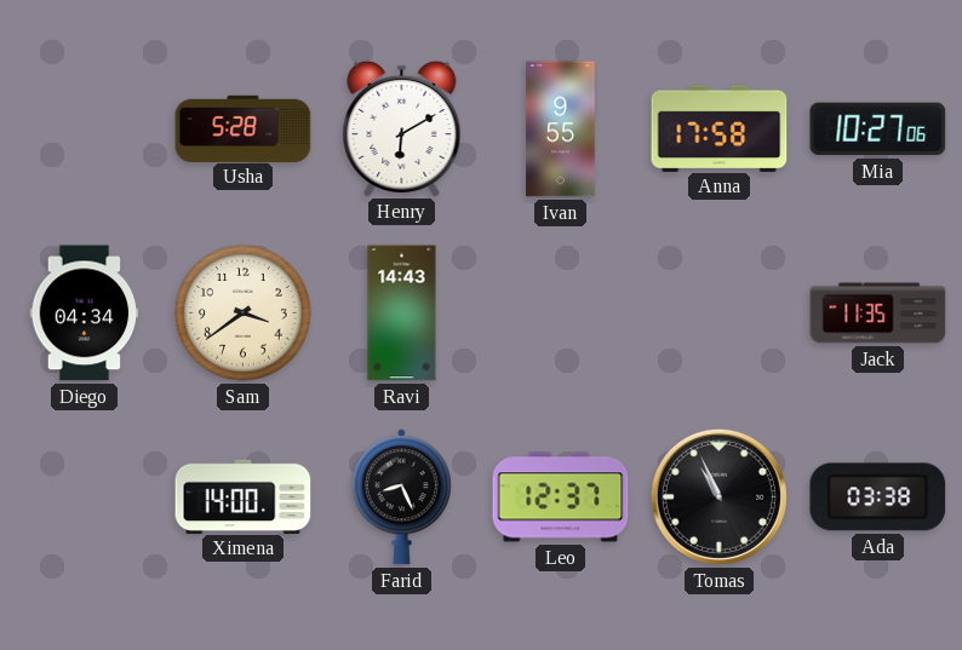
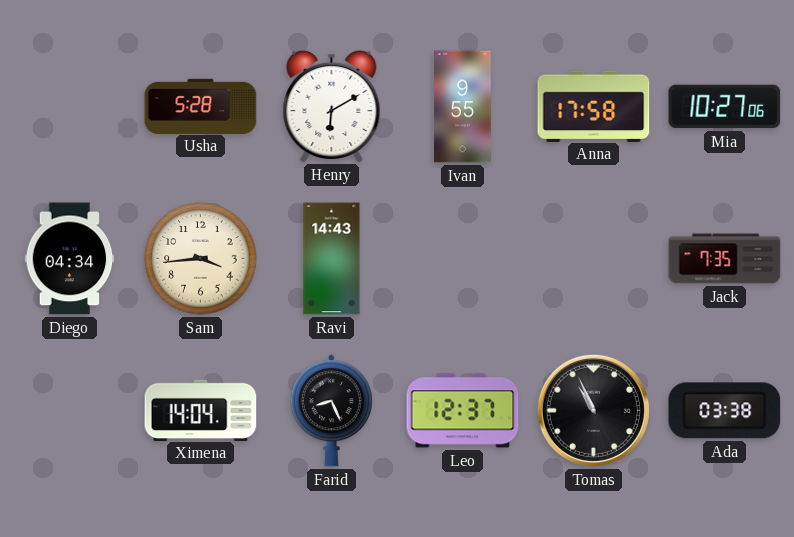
Sam: 3:39 -> 3:44 (201, 259)
Jack: 11:35 -> 7:35 (725, 259)
Ximena: 14:00 -> 14:04 (201, 410)
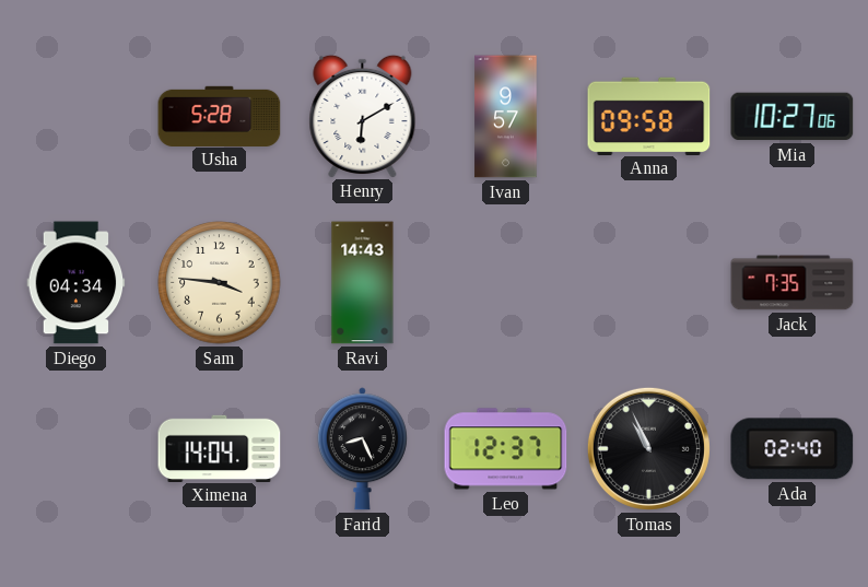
Ivan: 9:55 -> 9:57 (506, 117)
Anna: 17:58 -> 09:58 (649, 116)
Sam: 3:44 -> 3:46 (220, 283)
Ada: 03:38 -> 02:40 (793, 449)
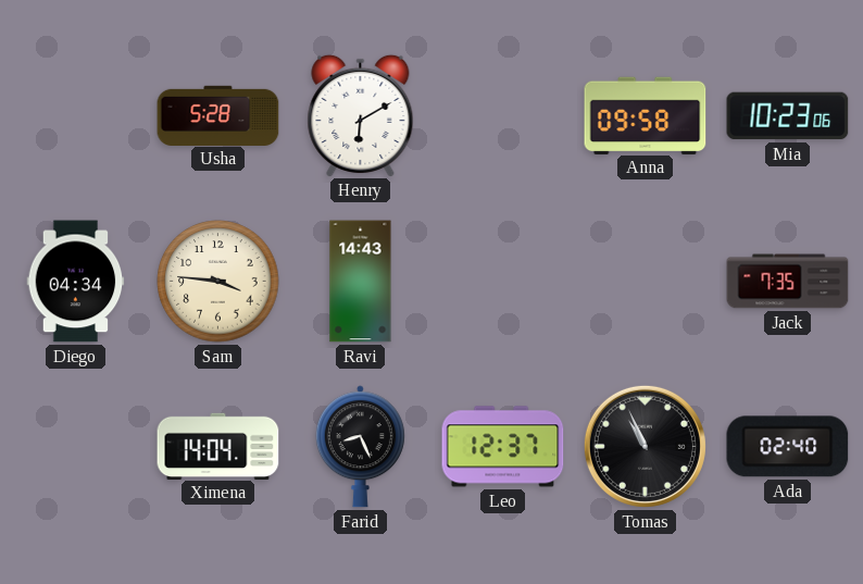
Ivan: 9:57 -> none (506, 117)
Mia: 10:27 -> 10:23 (788, 116)
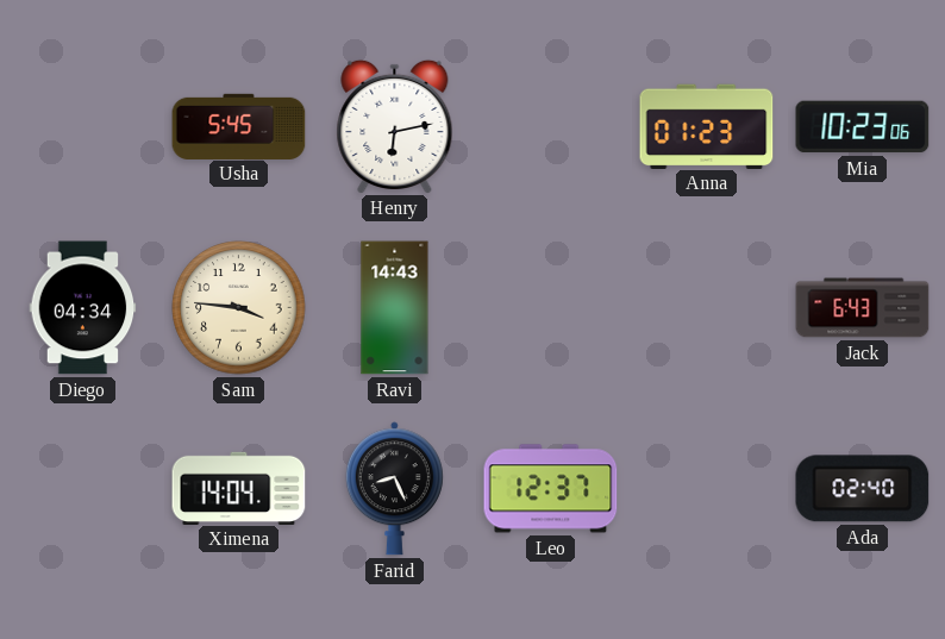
Usha: 5:28 -> 5:45 (239, 126)
Henry: 6:10 -> 6:13 (395, 126)
Anna: 09:58 -> 01:23 (707, 126)
Jack: 7:35 -> 6:43 (863, 308)
Tomas: 10:56 -> none (645, 446)
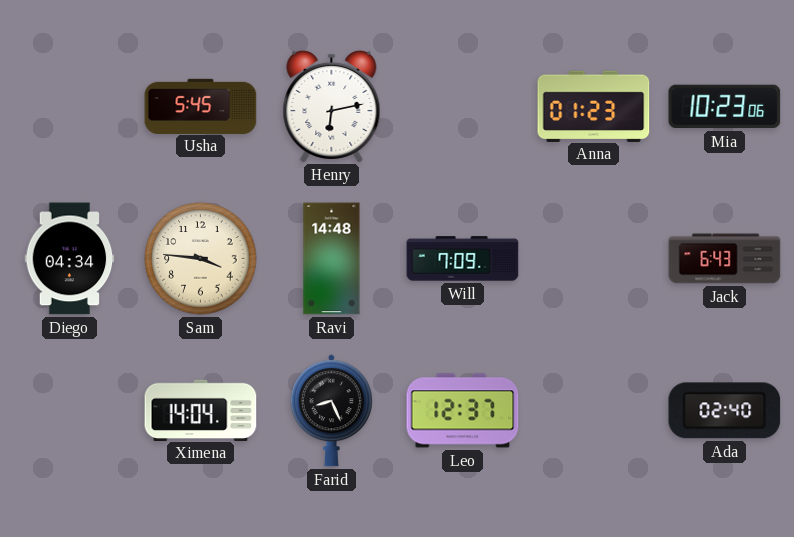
Ravi: 14:43 -> 14:48 (332, 259)
Will: none -> 7:09 (463, 259)
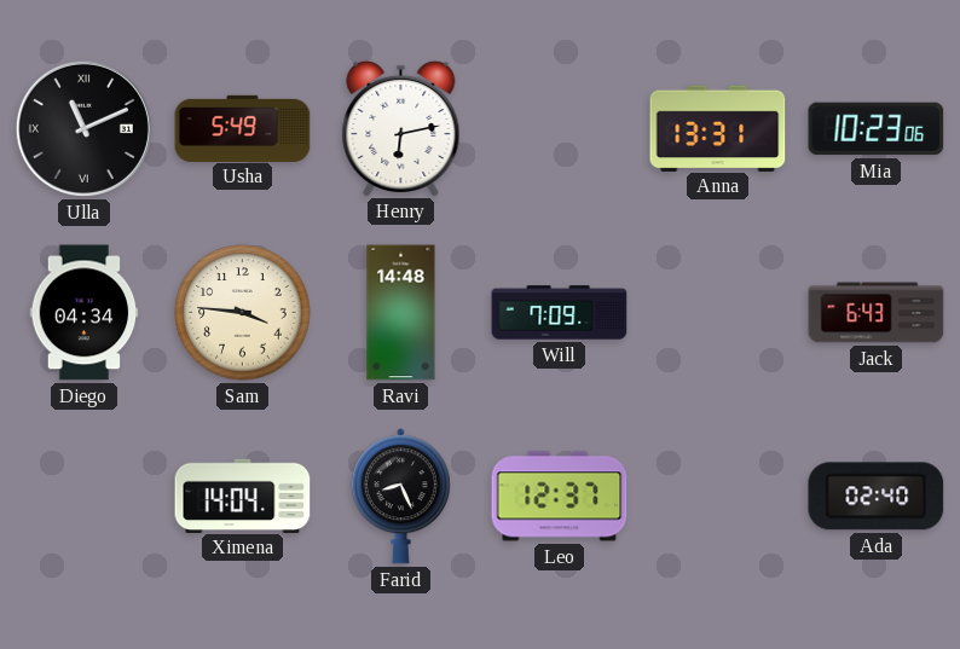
Ulla: none -> 11:11 (83, 128)
Usha: 5:45 -> 5:49 (243, 128)
Anna: 01:23 -> 13:31 (718, 128)
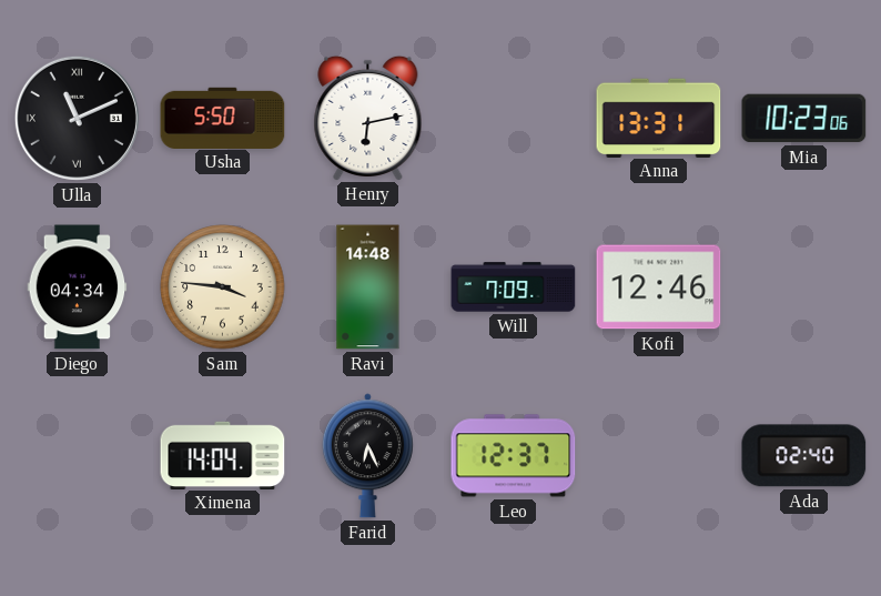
Usha: 5:49 -> 5:50 (223, 118)
Kofi: none -> 12:46 (659, 287)
Jack: 6:43 -> none (877, 313)
Farid: 8:26 -> 6:26 (367, 456)
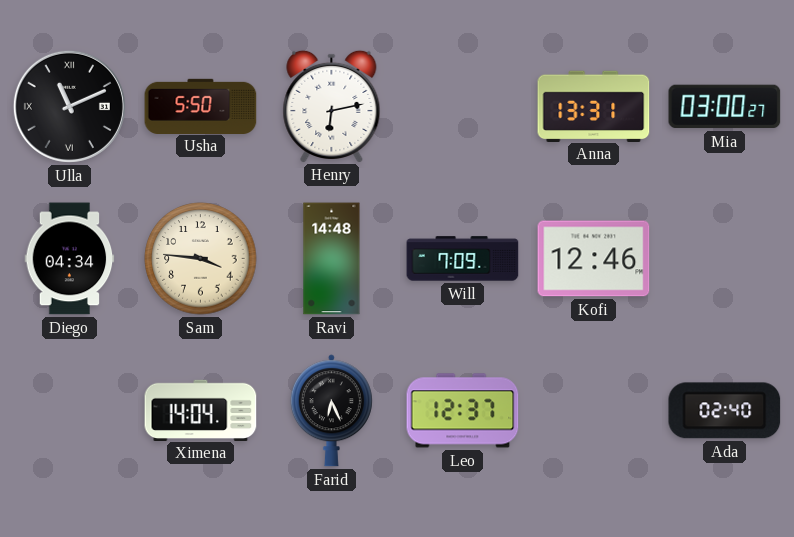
Mia: 10:23 -> 03:00 (725, 107)
